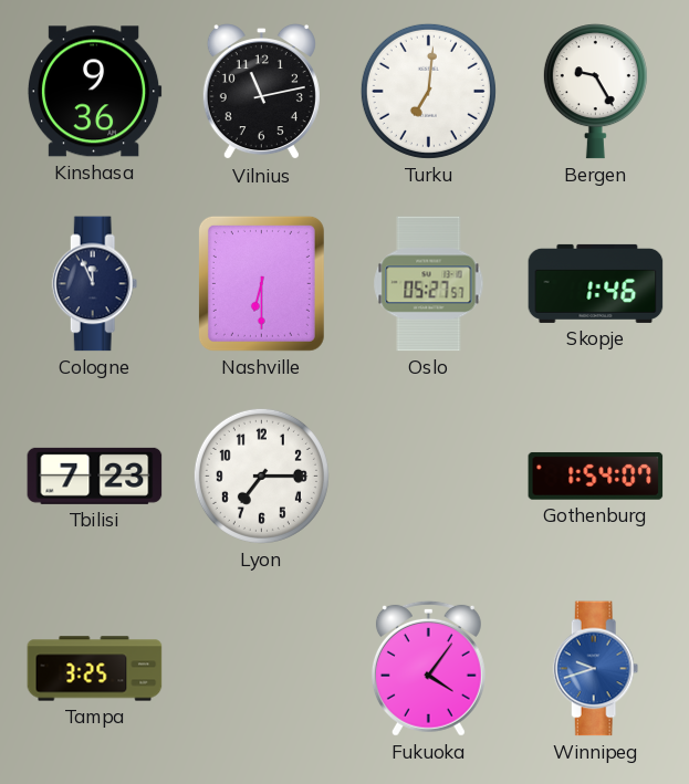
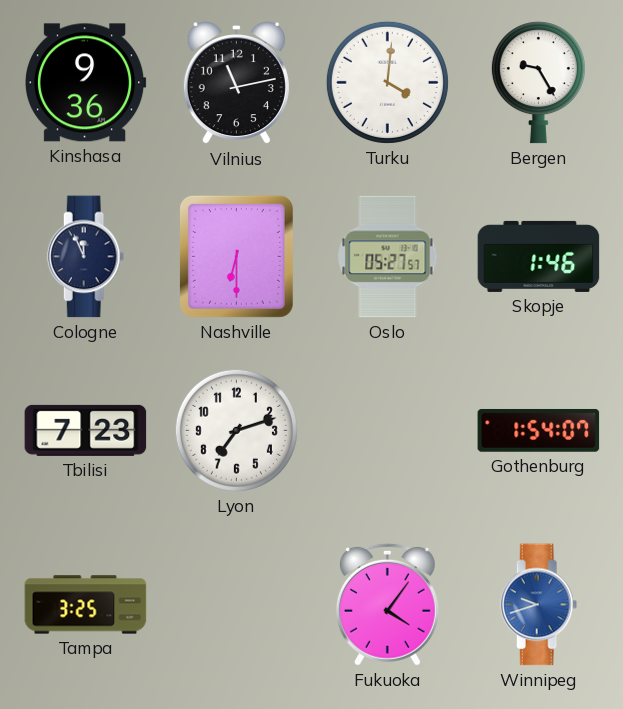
Turku: 7:01 -> 4:01 (387, 82)
Lyon: 7:15 -> 7:12 (236, 430)
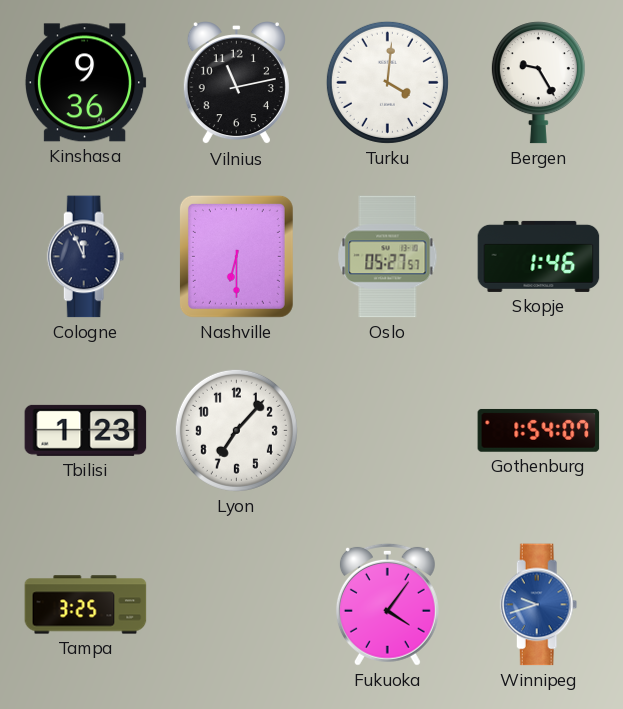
Tbilisi: 7:23 -> 1:23 (86, 430)
Lyon: 7:12 -> 7:07 (236, 430)
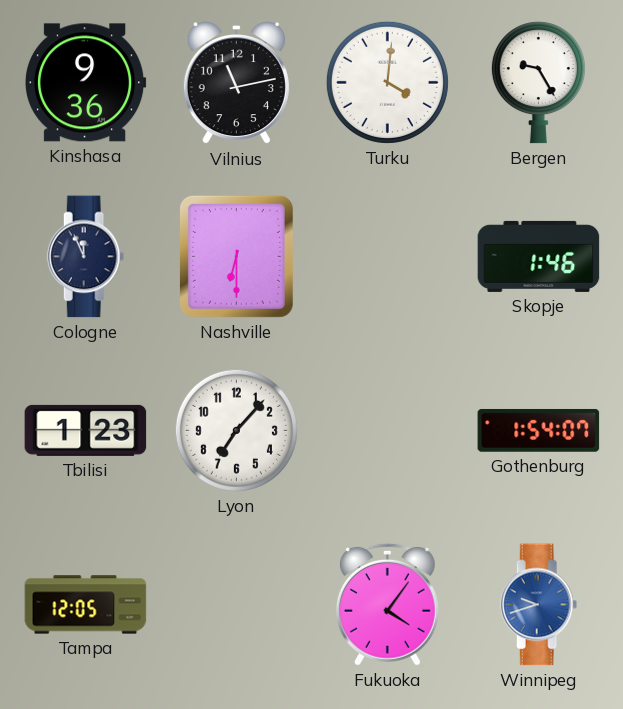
Oslo: 05:27 -> none (388, 257)
Tampa: 3:25 -> 12:05 (86, 605)
